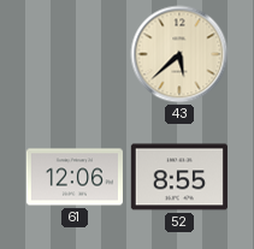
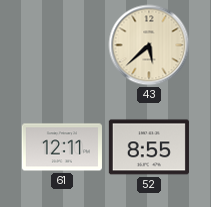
61: 12:06 -> 12:11 (62, 147)
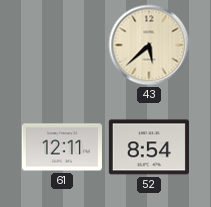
52: 8:55 -> 8:54 (149, 147)
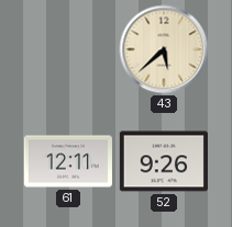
52: 8:54 -> 9:26 (164, 161)
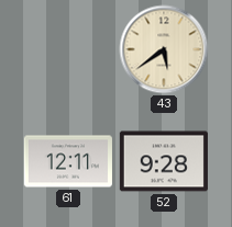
43: 5:38 -> 5:39 (164, 49)
52: 9:26 -> 9:28 (164, 161)
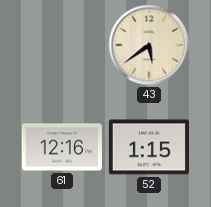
61: 12:11 -> 12:16 (62, 147)
52: 9:28 -> 1:15 (149, 147)
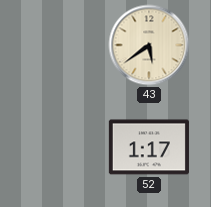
61: 12:16 -> none (62, 147)
52: 1:15 -> 1:17 (149, 147)
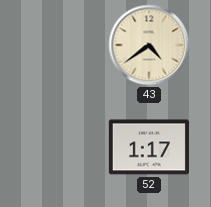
43: 5:39 -> 4:39 (149, 45)
